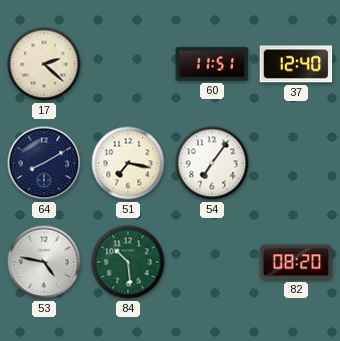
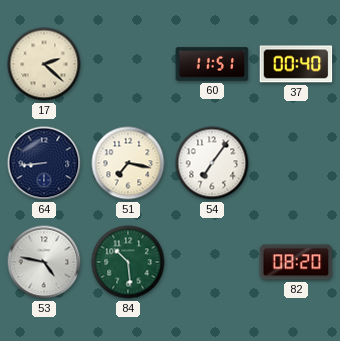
37: 12:40 -> 00:40 (296, 64)
64: 8:10 -> 8:44 (44, 163)
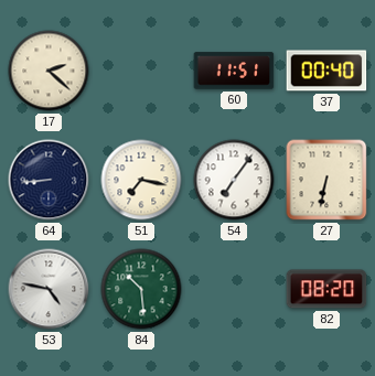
27: none -> 6:32 (326, 180)
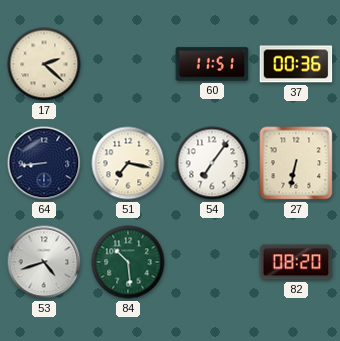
37: 00:40 -> 00:36 (296, 64)
53: 4:47 -> 4:42 (44, 262)
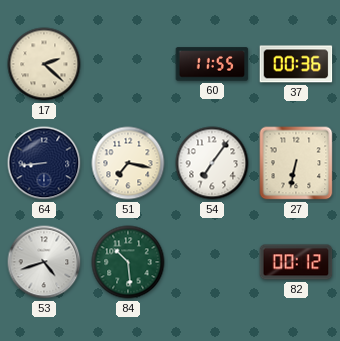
60: 11:51 -> 11:55 (212, 64)
82: 08:20 -> 00:12 (296, 262)
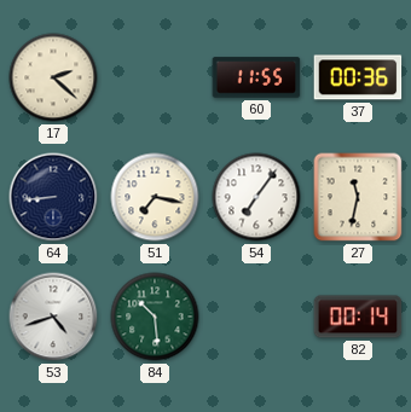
27: 6:32 -> 11:32 (358, 197)
82: 00:12 -> 00:14 (358, 317)
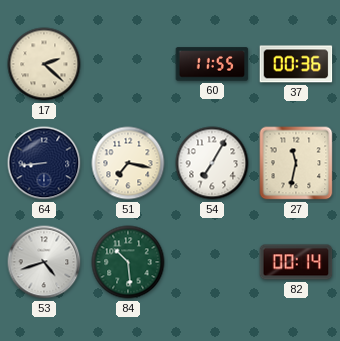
54: 7:06 -> 7:05 (212, 163)
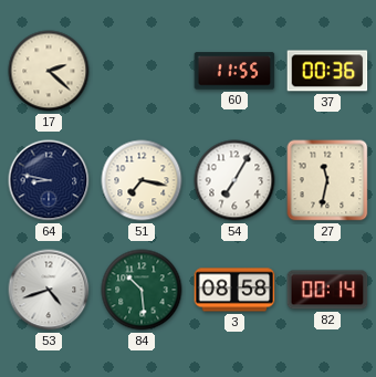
64: 8:44 -> 8:47 (49, 180)
3: none -> 08:58 (234, 290)
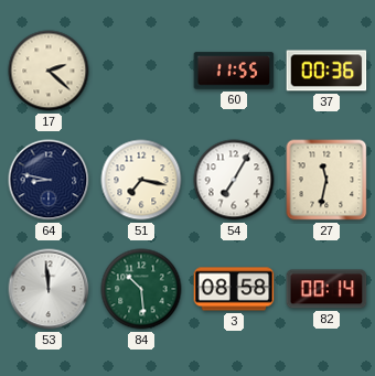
53: 4:42 -> 11:59 (49, 289)
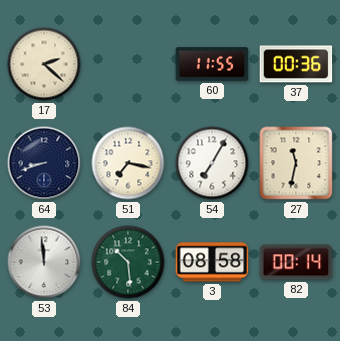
64: 8:47 -> 8:42 (44, 163)
